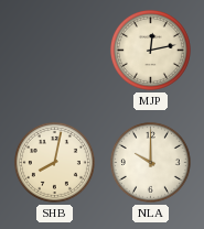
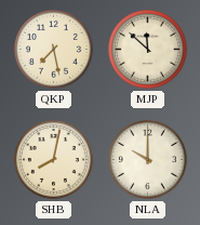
QKP: none -> 7:28 (53, 49)
MJP: 12:13 -> 11:52 (147, 49)
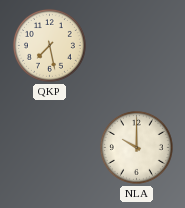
MJP: 11:52 -> none (147, 49)
SHB: 8:02 -> none (53, 159)
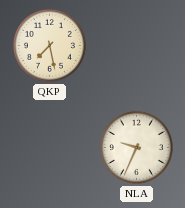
NLA: 10:00 -> 9:34 (136, 147)
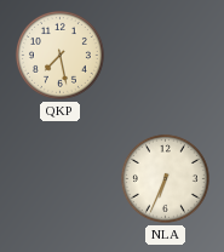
NLA: 9:34 -> 6:34 (165, 178)
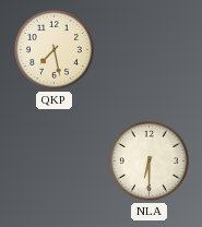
NLA: 6:34 -> 6:30 (148, 160)
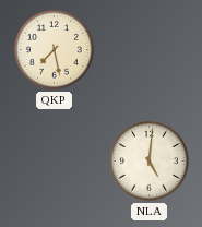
NLA: 6:30 -> 5:01 (148, 160)
